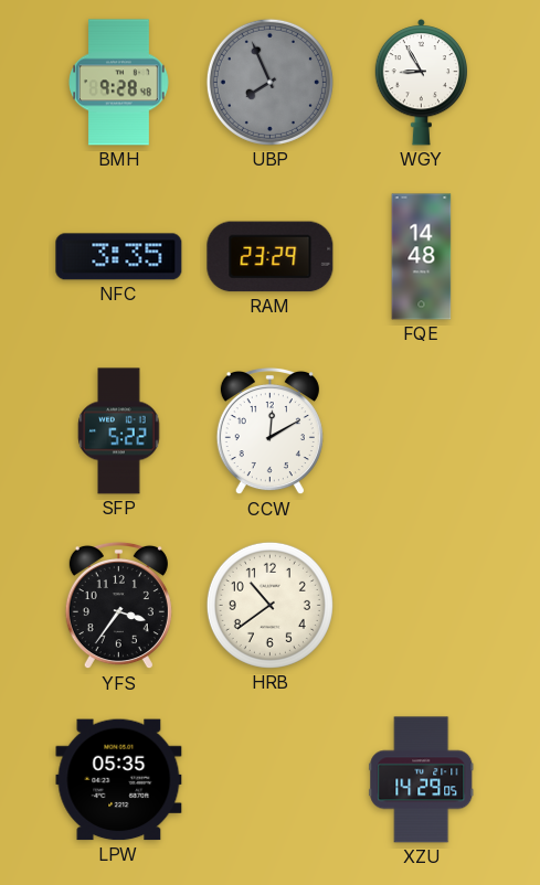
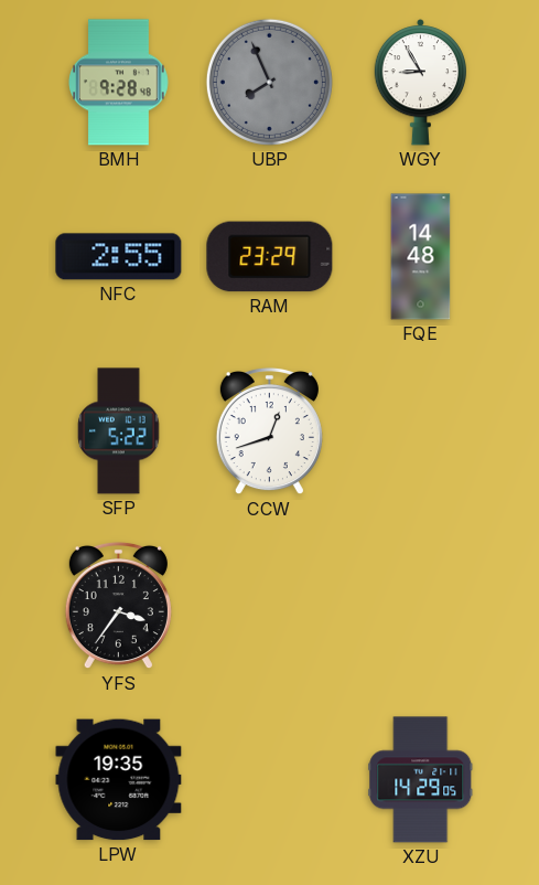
NFC: 3:35 -> 2:55 (119, 257)
CCW: 12:10 -> 12:42 (269, 431)
HRB: 10:39 -> none (269, 605)
LPW: 05:35 -> 19:35 (119, 780)
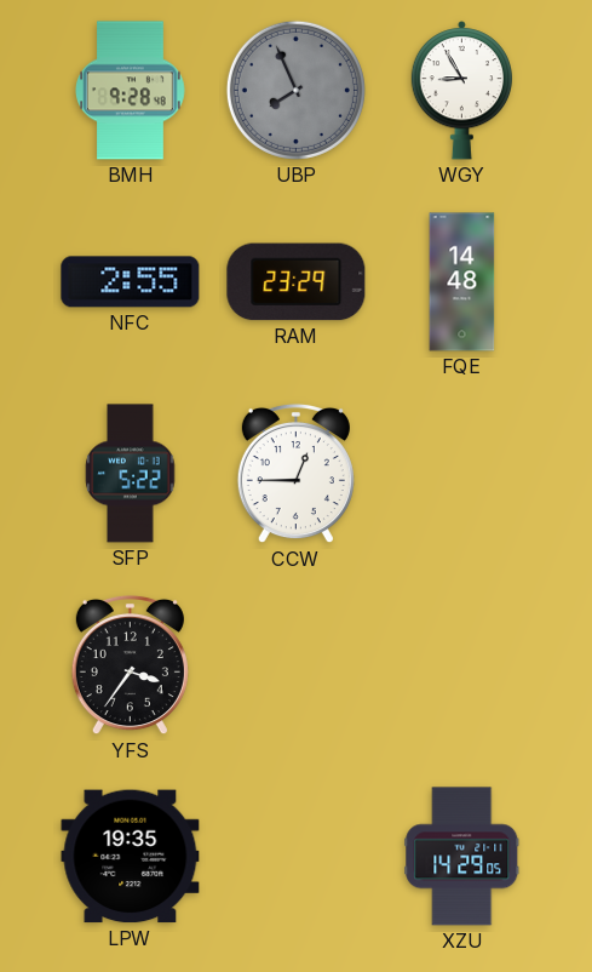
CCW: 12:42 -> 12:45 (295, 474)
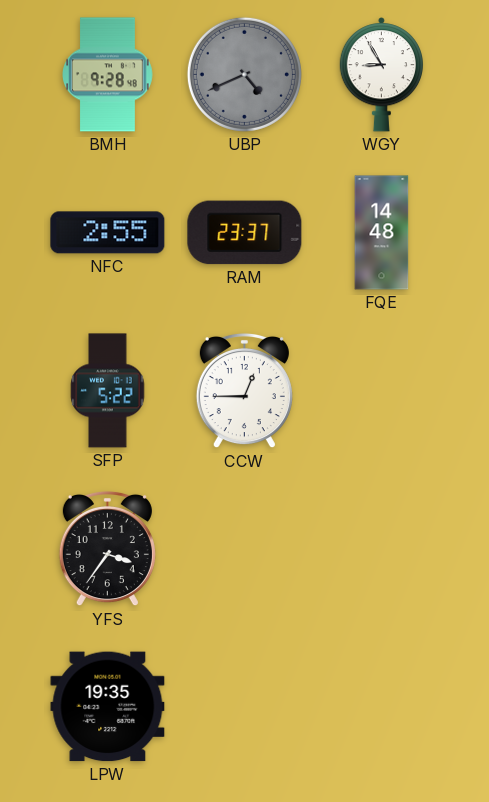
UBP: 7:56 -> 4:41 (244, 74)
RAM: 23:29 -> 23:37 (245, 233)
XZU: 14:29 -> none (462, 857)
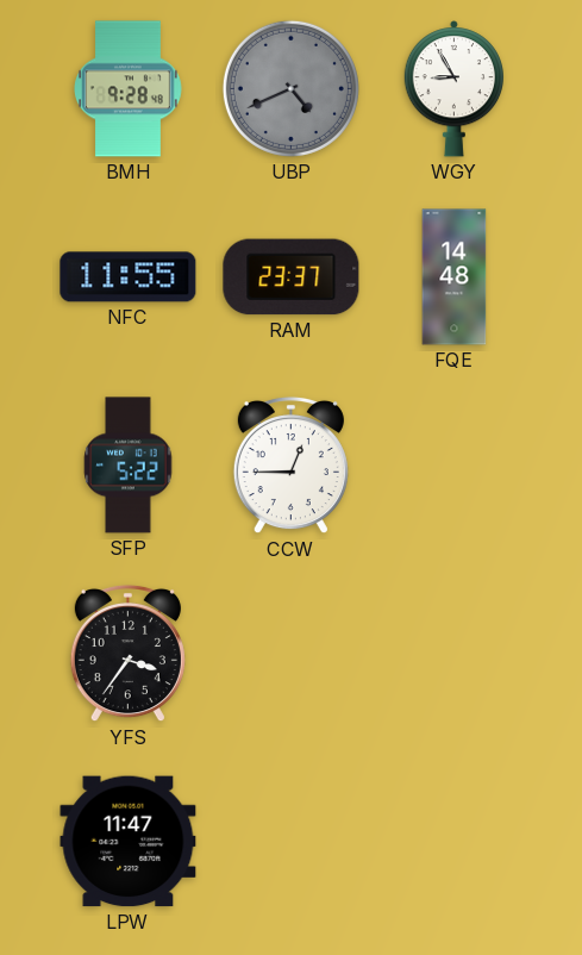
NFC: 2:55 -> 11:55 (129, 277)
LPW: 19:35 -> 11:47 (129, 842)
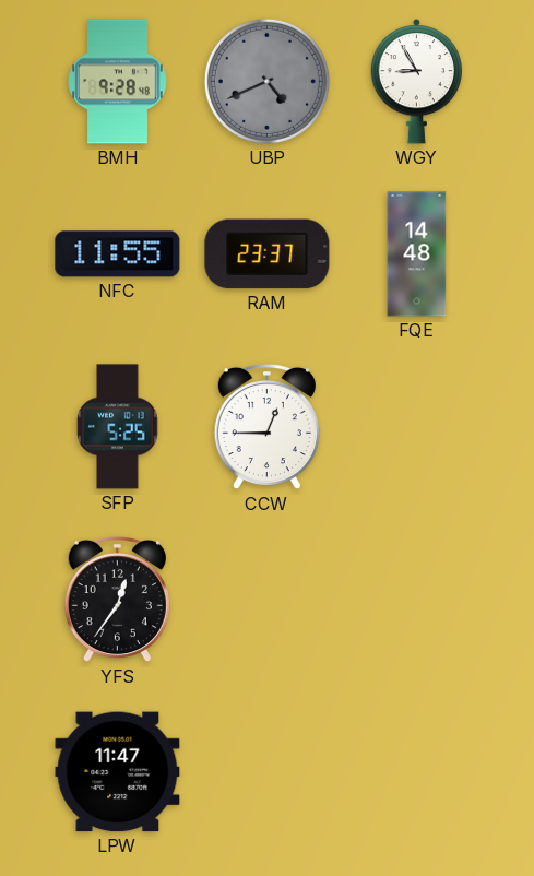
SFP: 5:22 -> 5:25 (118, 427)
YFS: 3:36 -> 12:36 (117, 600)
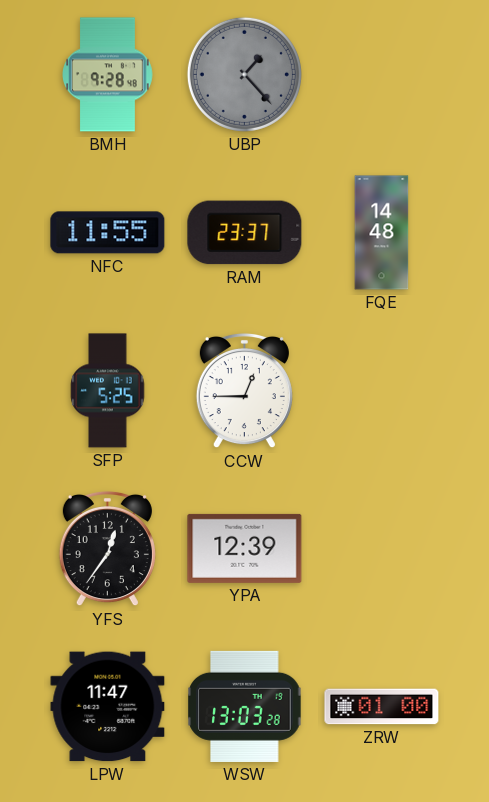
UBP: 4:41 -> 1:23 (244, 74)
WGY: 8:55 -> none (416, 82)
YPA: none -> 12:39 (245, 548)
WSW: none -> 13:03 (245, 706)
ZRW: none -> 01:00 (382, 707)
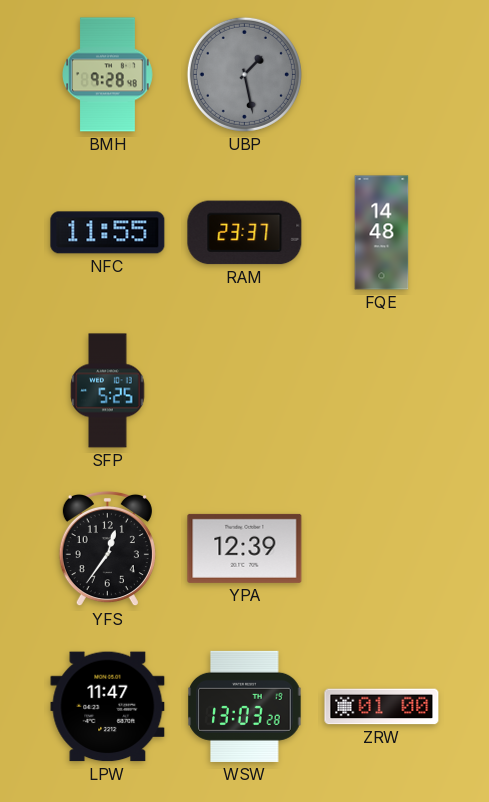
UBP: 1:23 -> 1:28 (244, 74)
CCW: 12:45 -> none (244, 391)
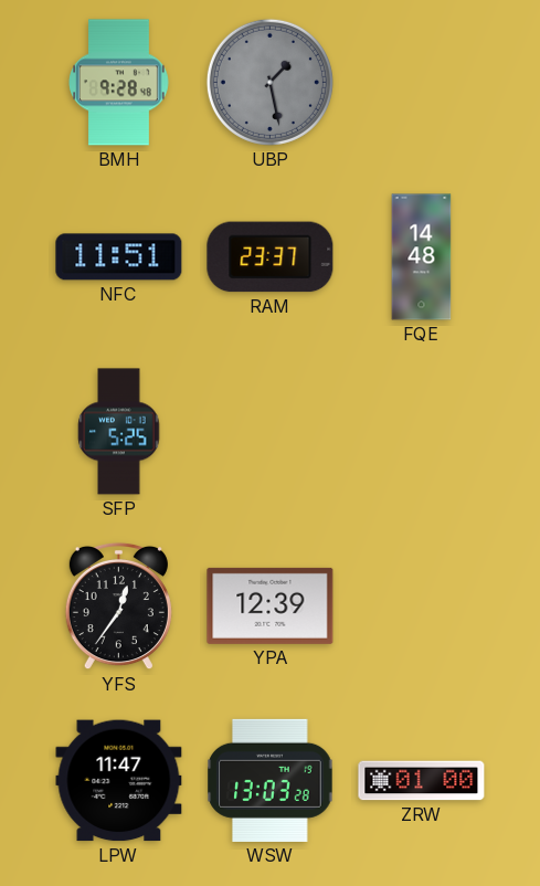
NFC: 11:55 -> 11:51 (119, 257)
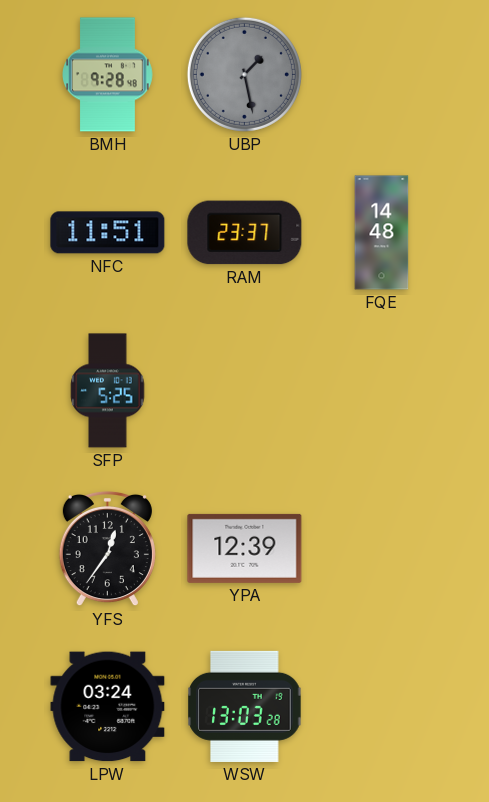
LPW: 11:47 -> 03:24 (108, 707)
ZRW: 01:00 -> none (422, 781)
